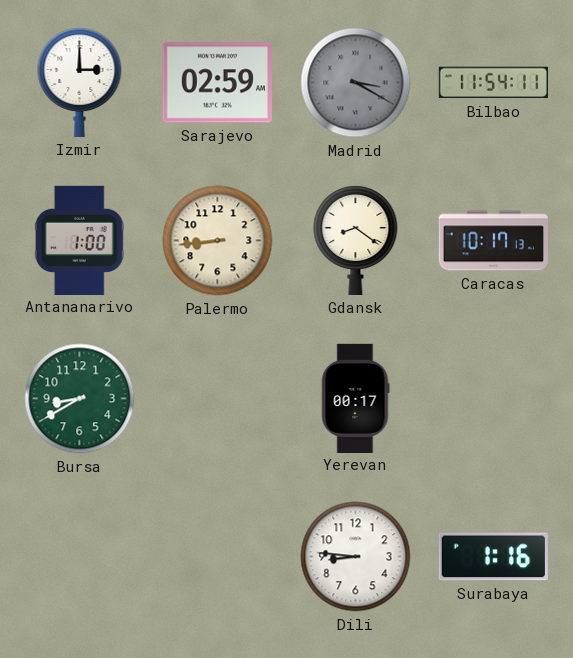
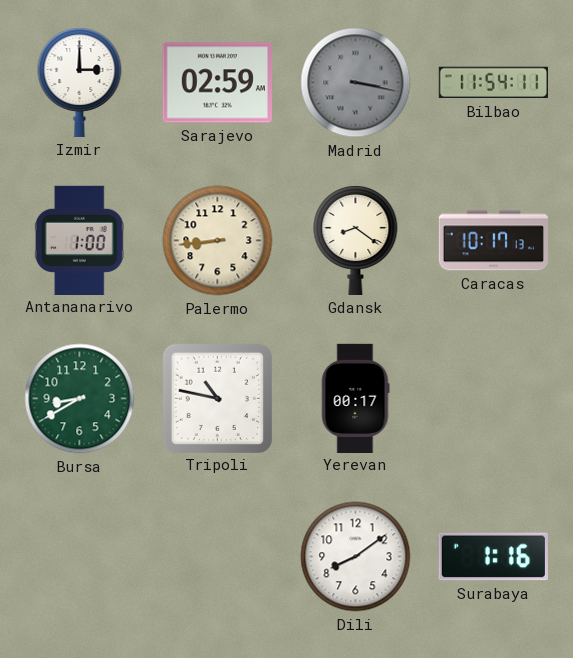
Madrid: 3:20 -> 3:17 (356, 83)
Tripoli: none -> 10:47 (217, 398)
Dili: 8:46 -> 8:09 (356, 557)
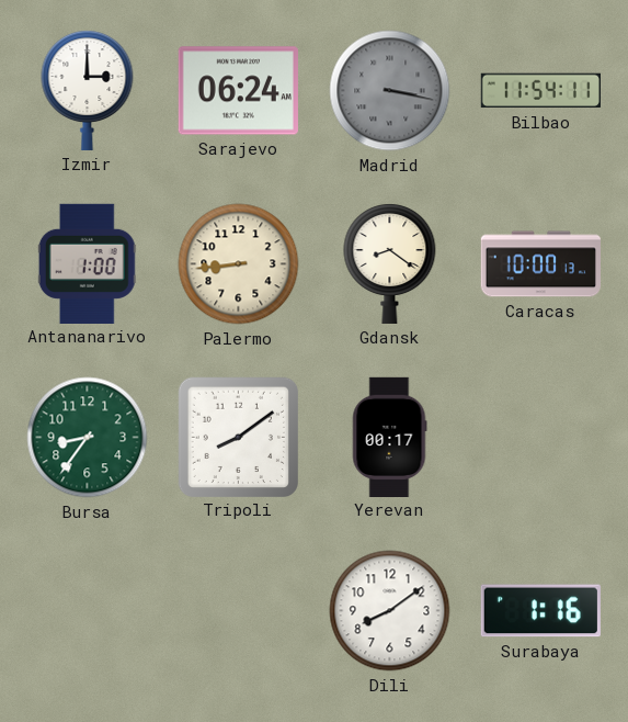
Sarajevo: 02:59 -> 06:24 (238, 91)
Caracas: 10:17 -> 10:00 (540, 264)
Bursa: 8:40 -> 8:36 (88, 438)
Tripoli: 10:47 -> 8:09 (238, 437)
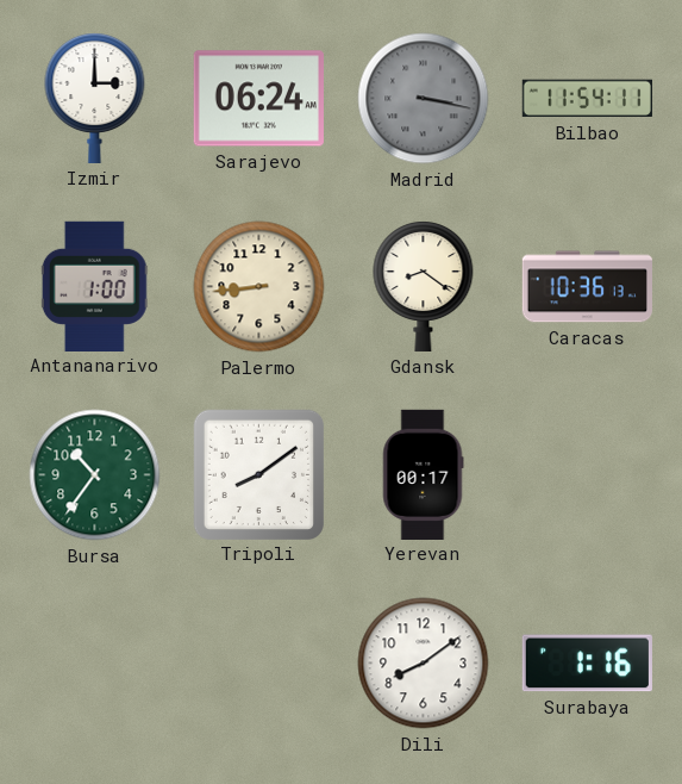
Caracas: 10:00 -> 10:36 (587, 287)
Bursa: 8:36 -> 10:36 (95, 475)
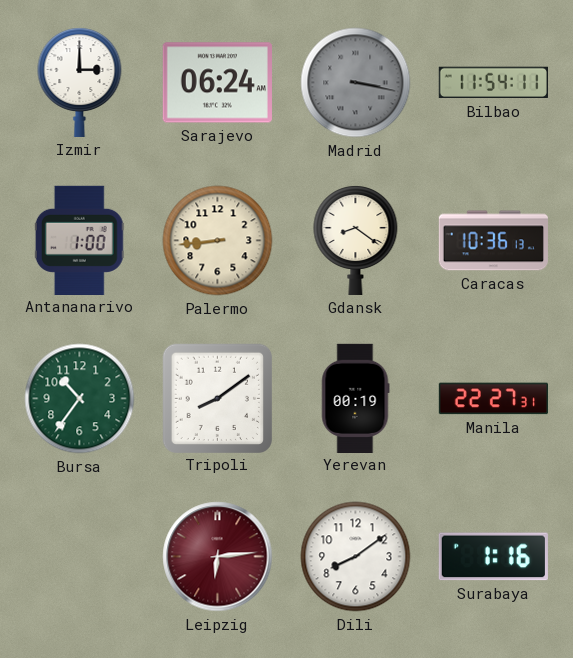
Yerevan: 00:17 -> 00:19 (355, 398)
Manila: none -> 22:27 (493, 399)
Leipzig: none -> 6:14 (218, 557)
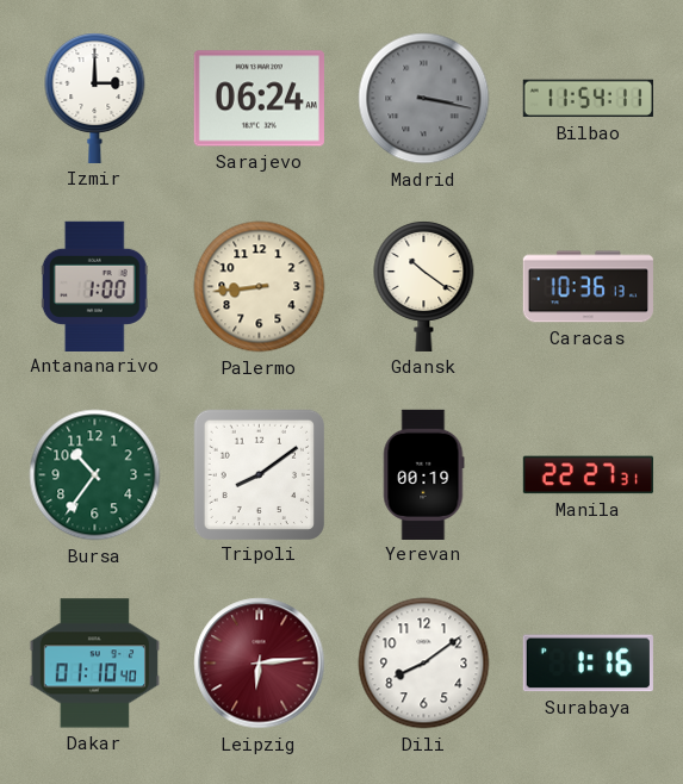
Gdansk: 8:21 -> 10:21 (424, 287)
Dakar: none -> 01:10 (94, 664)
